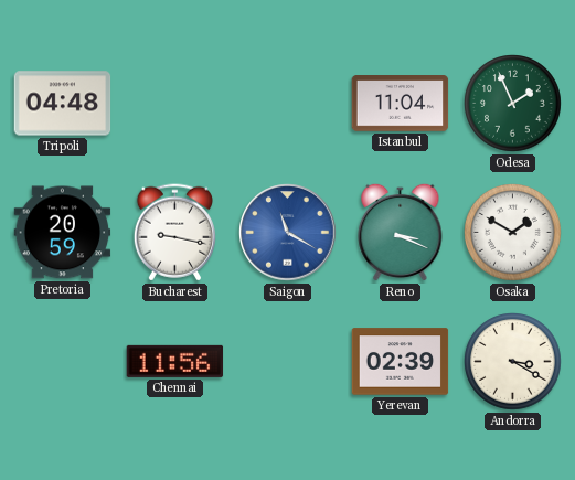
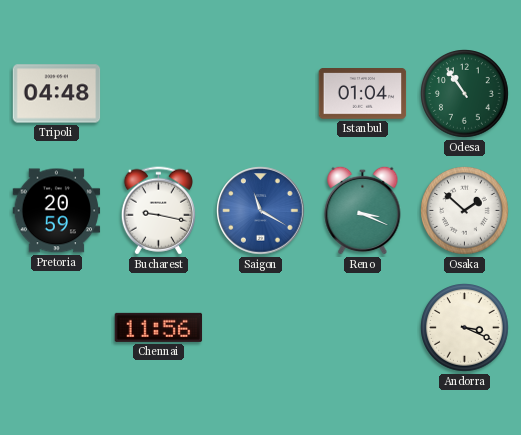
Istanbul: 11:04 -> 01:04 (363, 94)
Odesa: 1:56 -> 10:54 (465, 94)
Osaka: 1:50 -> 1:52 (465, 211)
Yerevan: 02:39 -> none (401, 362)
Andorra: 3:20 -> 3:19 (465, 328)
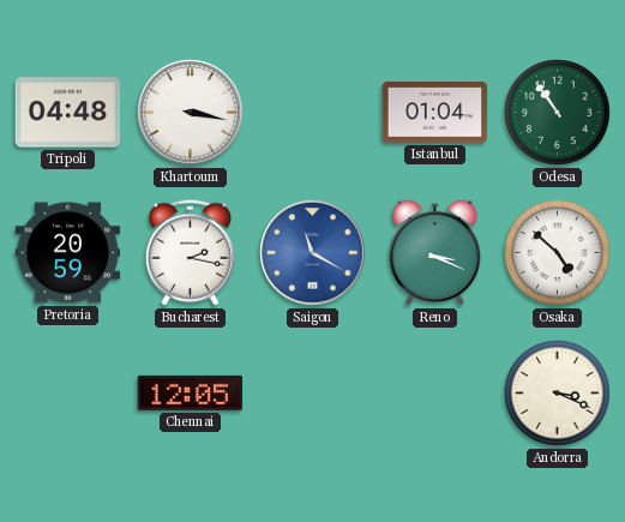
Khartoum: none -> 3:17 (191, 113)
Bucharest: 9:17 -> 2:17 (190, 253)
Osaka: 1:52 -> 4:52 (558, 253)
Chennai: 11:56 -> 12:05 (191, 392)
